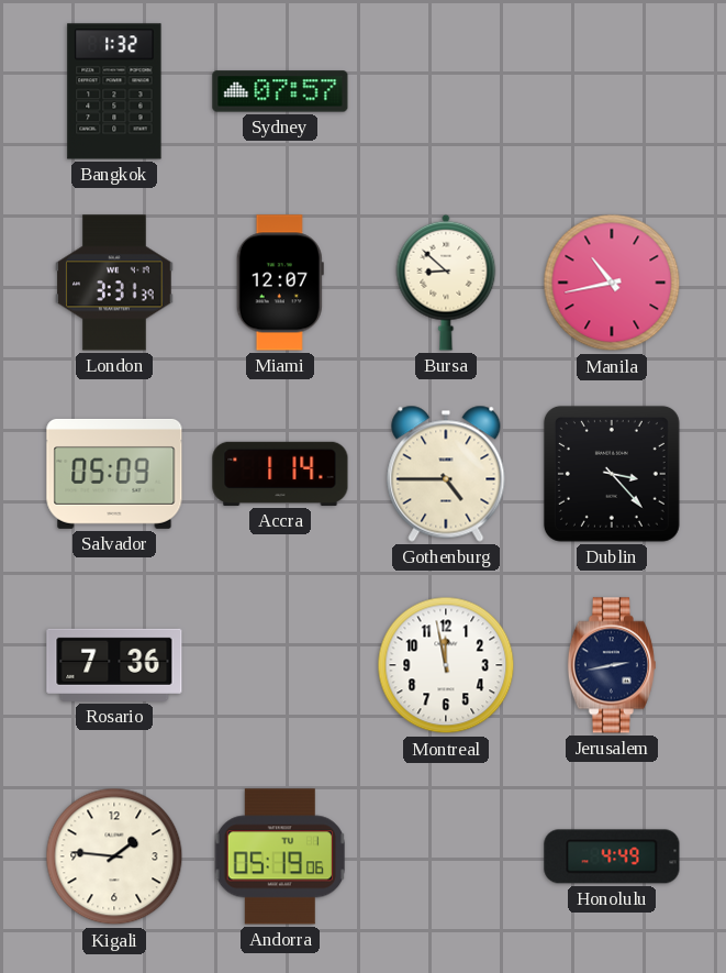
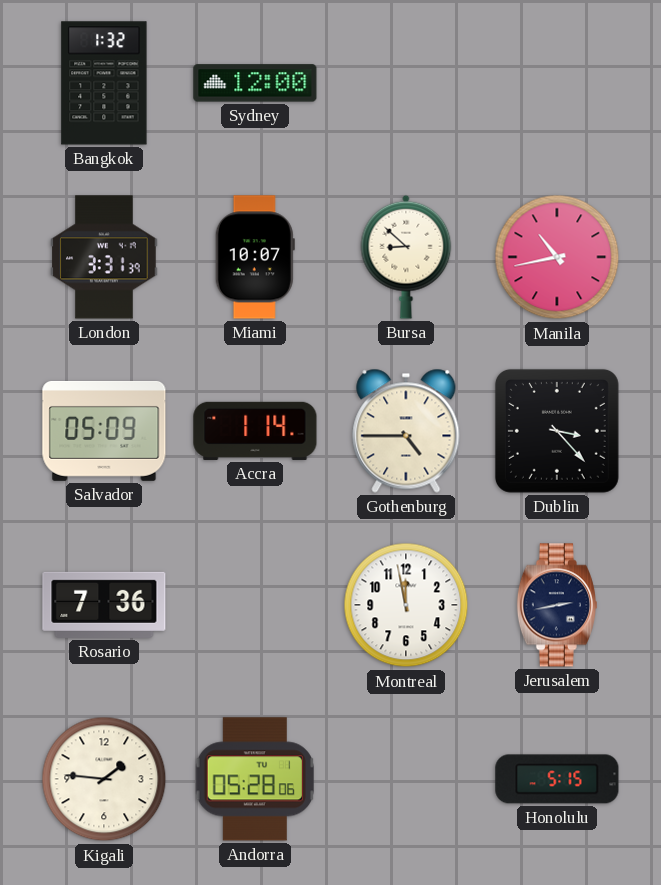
Sydney: 07:57 -> 12:00 (255, 83)
Miami: 12:07 -> 10:07 (255, 257)
Andorra: 05:19 -> 05:28 (255, 779)
Honolulu: 4:49 -> 5:15 (557, 779)
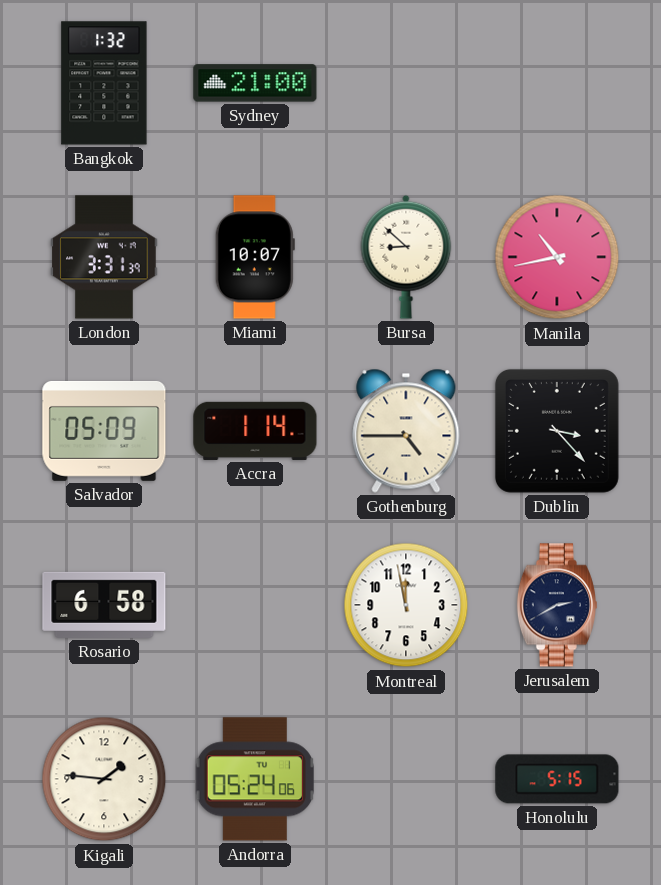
Sydney: 12:00 -> 21:00 (255, 83)
Rosario: 7:36 -> 6:58 (104, 605)
Jerusalem: 2:43 -> 2:40 (557, 605)
Andorra: 05:28 -> 05:24 (255, 779)
